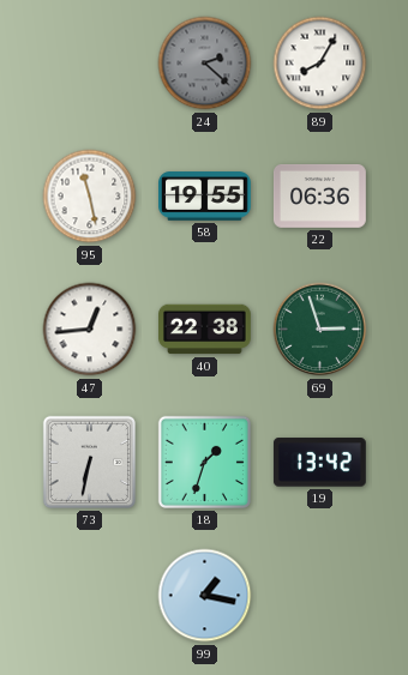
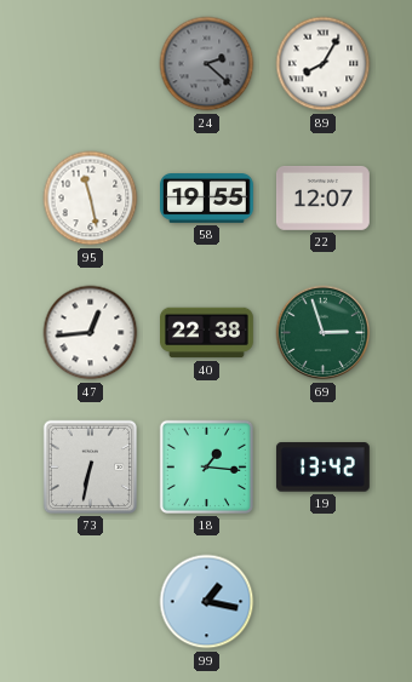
22: 06:36 -> 12:07 (324, 197)
18: 1:33 -> 1:16 (206, 466)
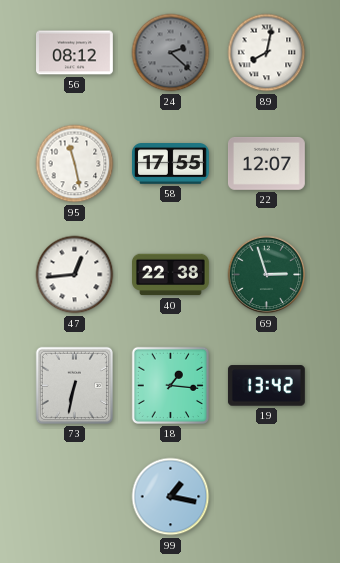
56: none -> 08:12 (75, 53)
89: 8:05 -> 8:02 (267, 53)
58: 19:55 -> 17:55 (171, 164)
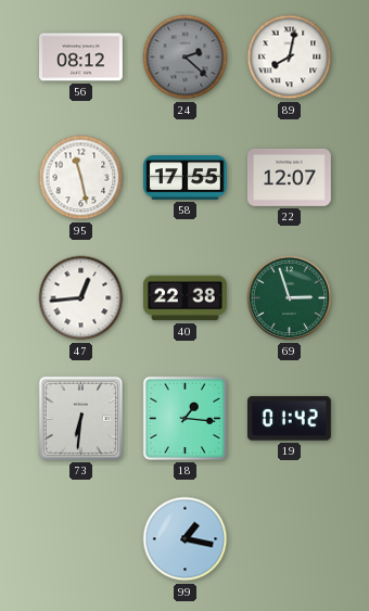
73: 6:32 -> 6:31 (80, 418)
19: 13:42 -> 01:42 (289, 419)
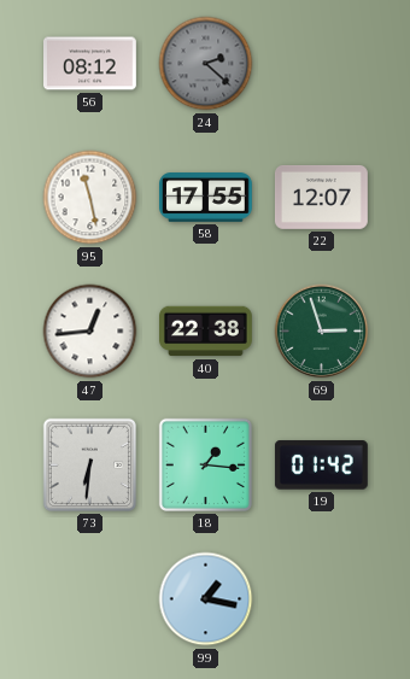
89: 8:02 -> none (290, 58)
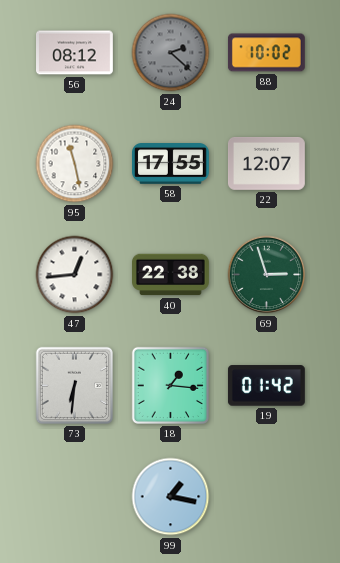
88: none -> 10:02 (266, 53)
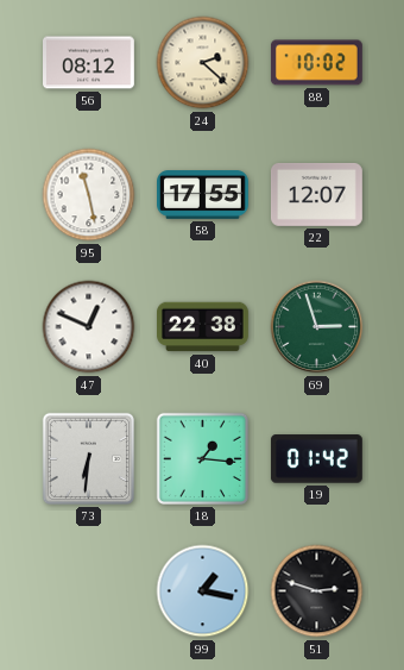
24 dial: grey -> cream (203, 63)
47: 12:44 -> 12:49 (89, 327)
51: none -> 2:48 (317, 591)
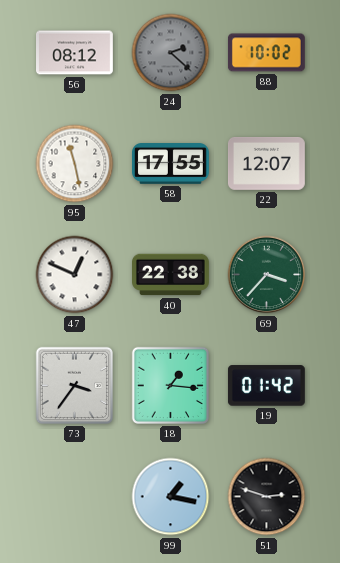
24 dial: cream -> grey (171, 53)
69: 2:57 -> 3:37 (267, 275)
73: 6:31 -> 3:36 (74, 385)
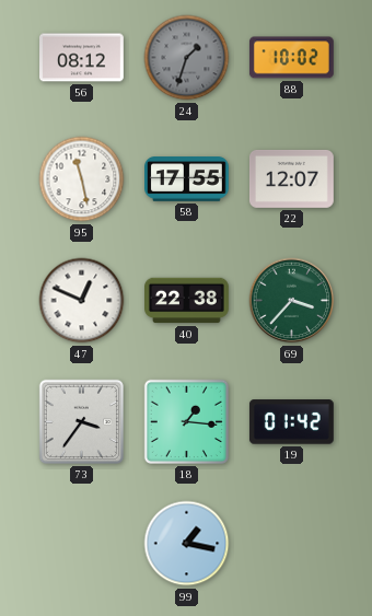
24: 2:22 -> 1:33 (187, 58)
51: 2:48 -> none (267, 497)
